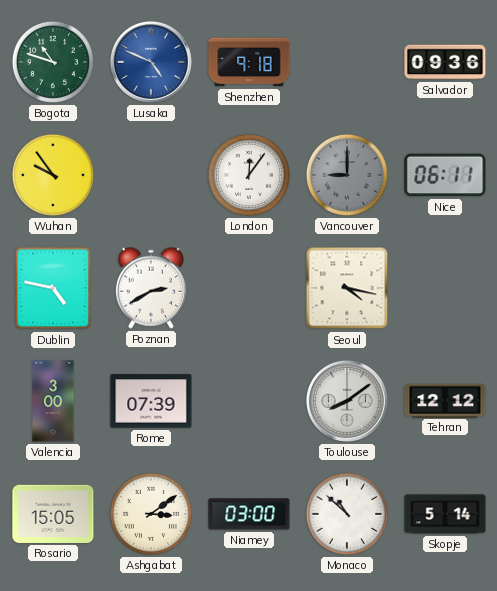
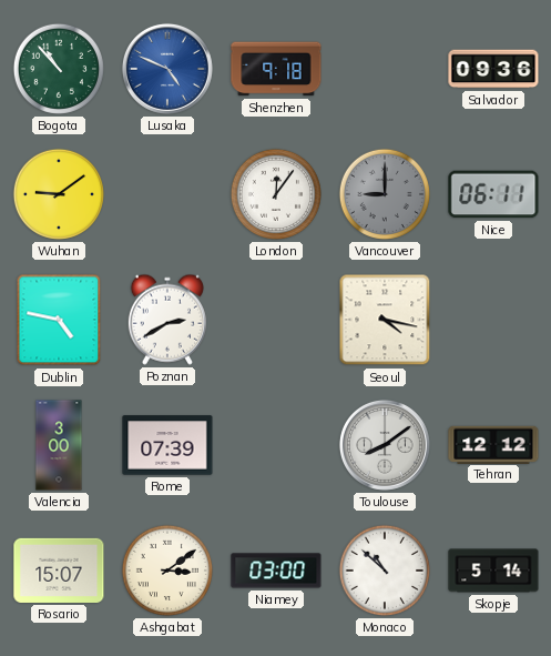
Bogota: 10:48 -> 10:53 (59, 69)
Wuhan: 9:54 -> 9:09 (59, 194)
Rosario: 15:05 -> 15:07 (59, 571)
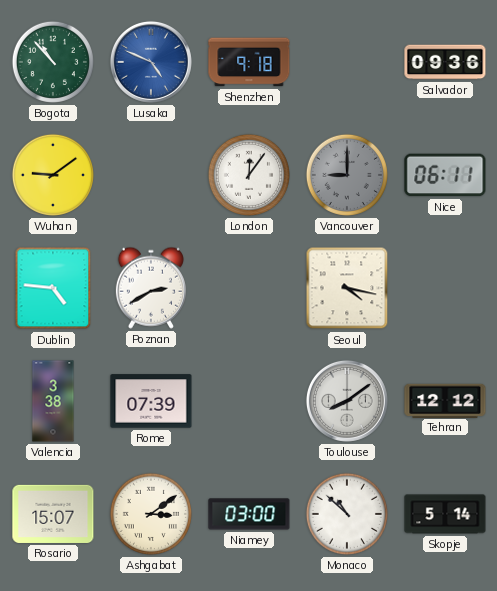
Dublin: 4:47 -> 4:46 (53, 288)
Valencia: 3:00 -> 3:38 (53, 401)
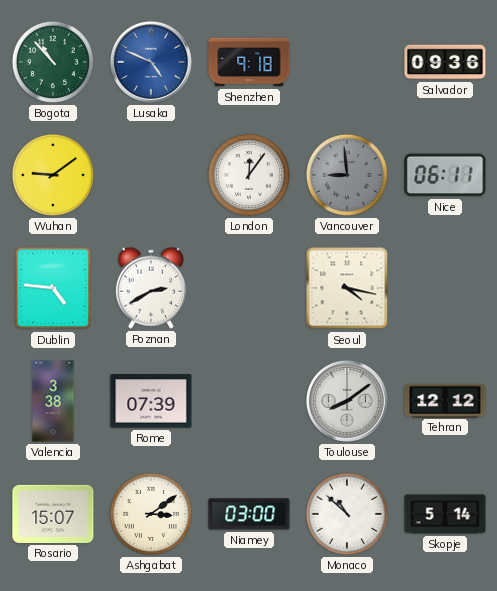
Vancouver: 9:00 -> 8:59 (347, 175)
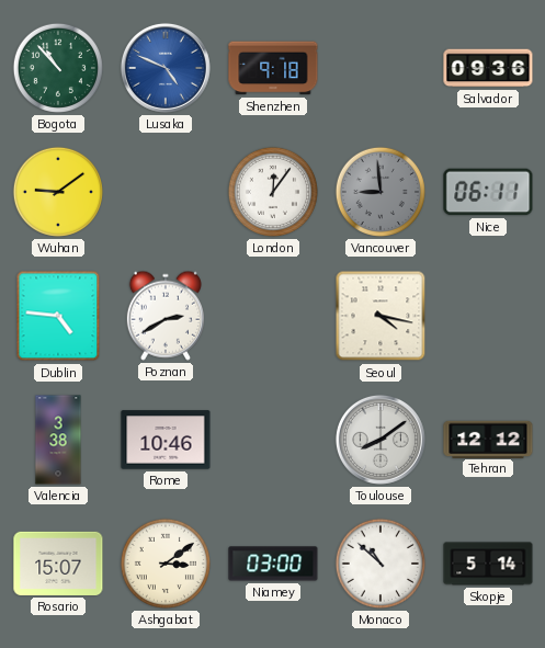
Rome: 07:39 -> 10:46 (166, 440)
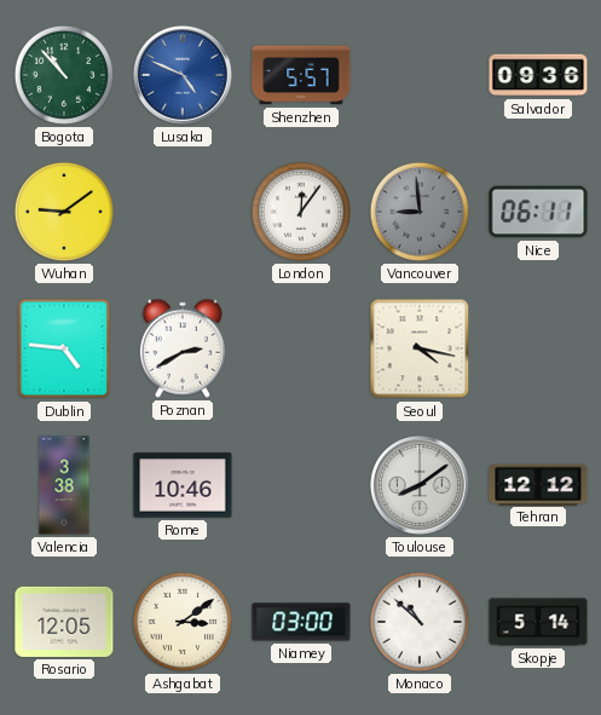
Shenzhen: 9:18 -> 5:57 (301, 75)
Rosario: 15:07 -> 12:05 (64, 622)
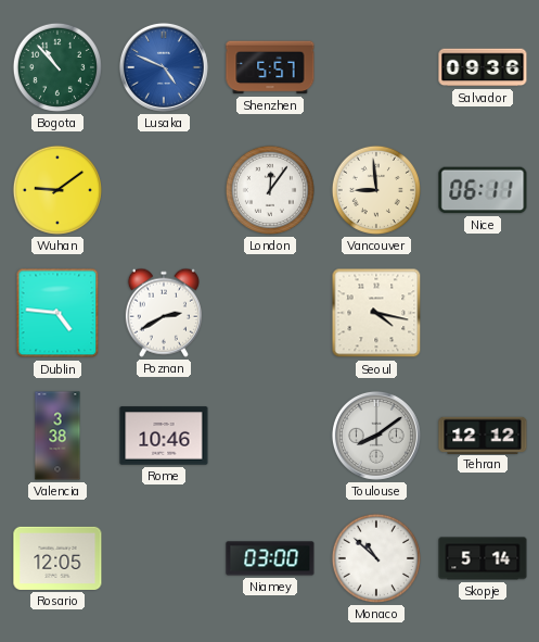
Vancouver dial: grey -> cream (376, 190)
Ashgabat: 3:09 -> none (183, 622)
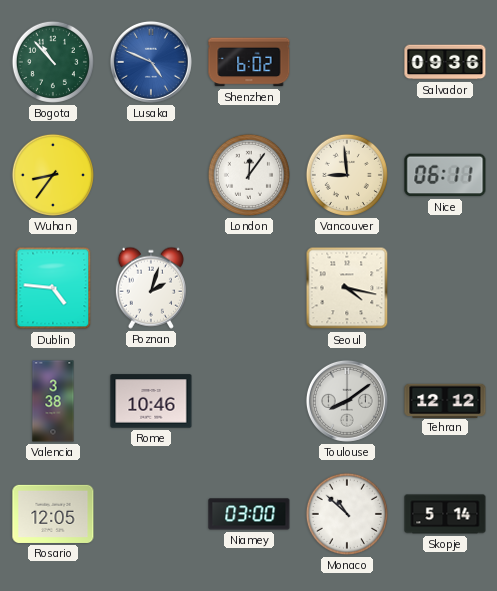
Shenzhen: 5:57 -> 6:02 (249, 62)
Wuhan: 9:09 -> 8:36 (53, 175)
Poznan: 2:40 -> 2:03 (151, 288)
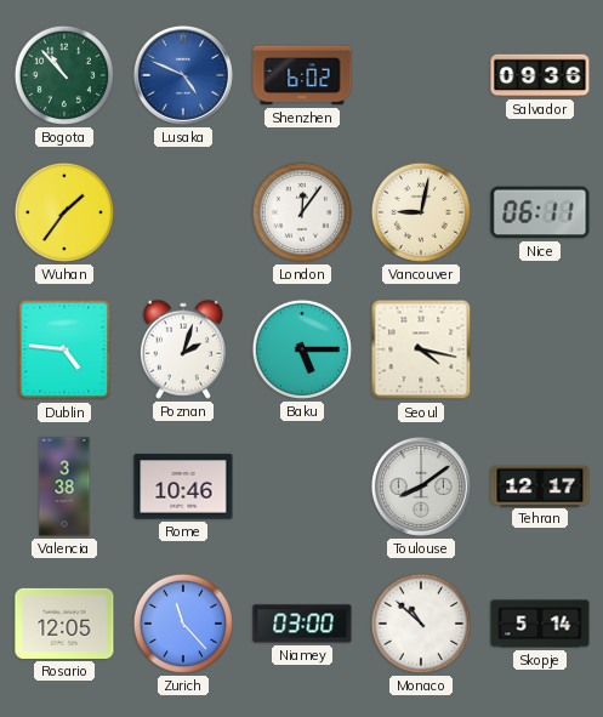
Wuhan: 8:36 -> 1:36 (64, 212)
Vancouver: 8:59 -> 9:02 (421, 212)
Baku: none -> 5:15 (302, 349)
Tehran: 12:12 -> 12:17 (540, 485)
Zurich: none -> 11:23 (183, 624)
